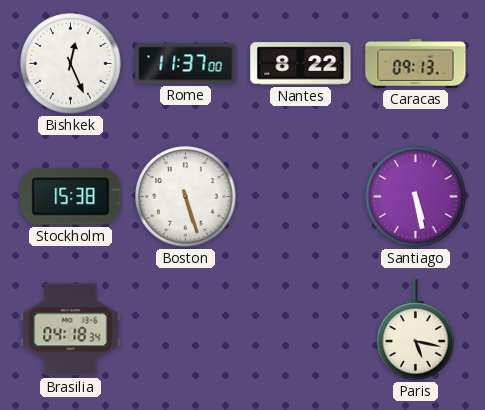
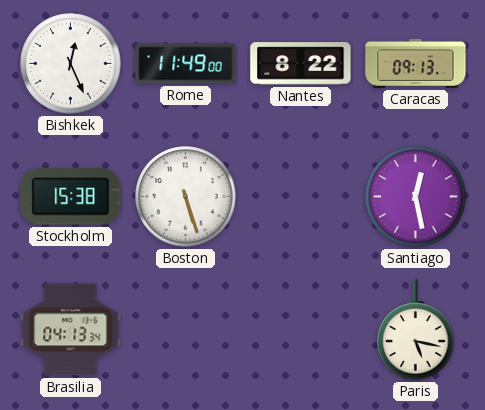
Rome: 11:37 -> 11:49 (186, 64)
Santiago: 5:28 -> 12:28 (416, 197)
Brasilia: 04:18 -> 04:13 (71, 330)
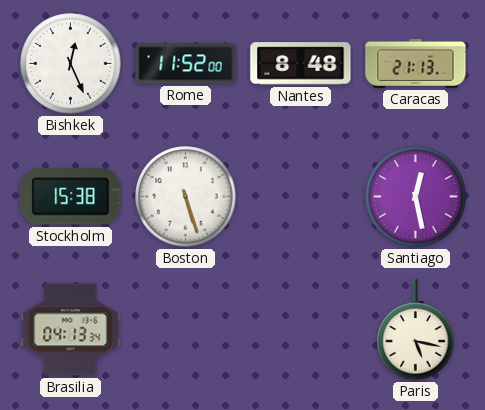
Rome: 11:49 -> 11:52 (186, 64)
Nantes: 8:22 -> 8:48 (301, 64)
Caracas: 09:13 -> 21:13 (416, 63)
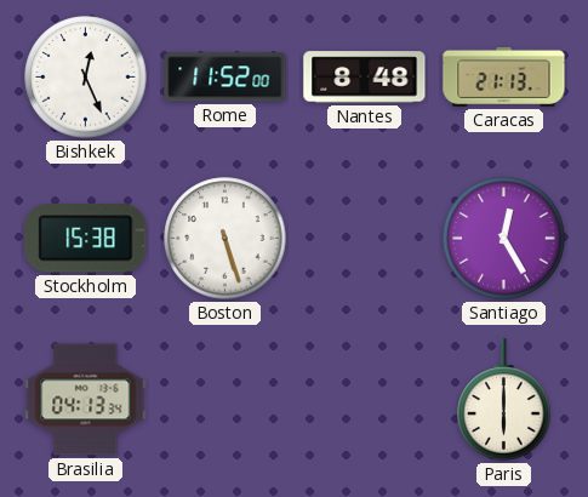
Santiago: 12:28 -> 12:25 (504, 239)
Paris: 5:17 -> 6:00 (504, 400)
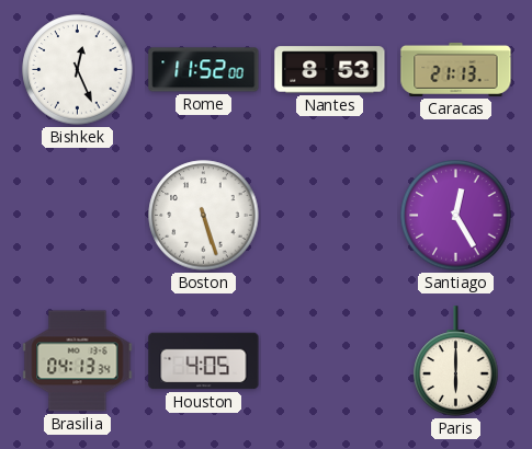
Nantes: 8:48 -> 8:53 (330, 70)
Stockholm: 15:38 -> none (86, 239)
Houston: none -> 4:05 (204, 361)
